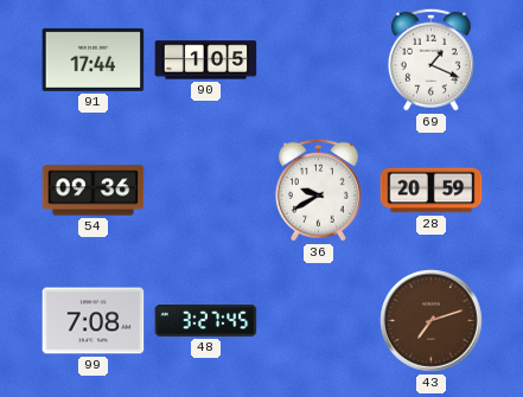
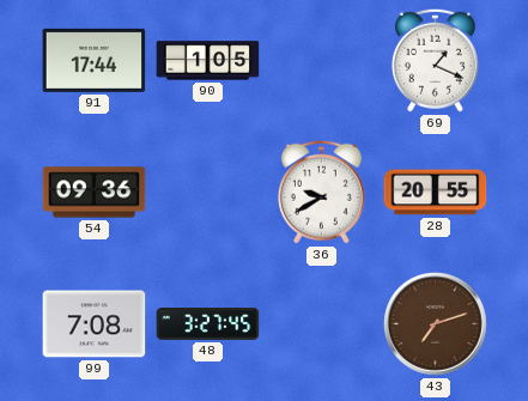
28: 20:59 -> 20:55 (436, 193)
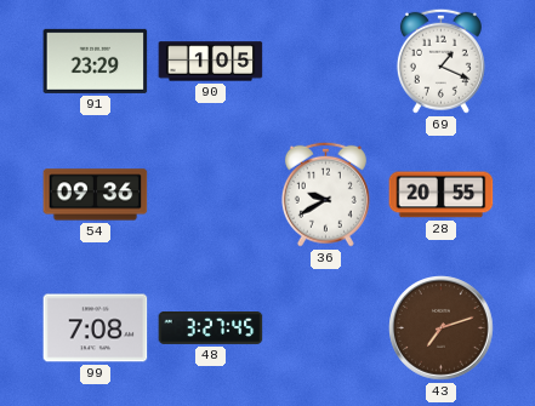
91: 17:44 -> 23:29 (96, 61)
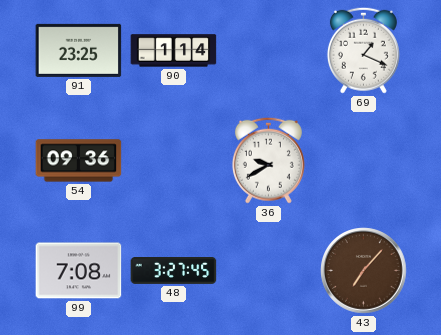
91: 23:29 -> 23:25 (79, 50)
90: 1:05 -> 1:14 (174, 51)
28: 20:55 -> none (442, 195)
43: 7:12 -> 7:07 (364, 271)
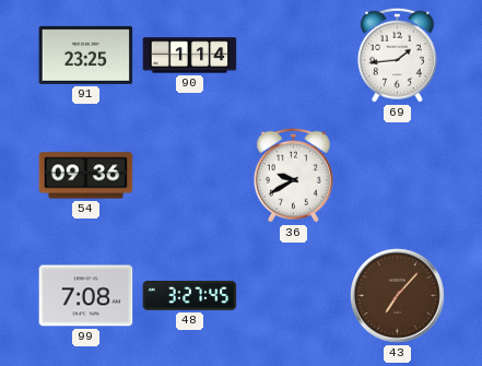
69: 1:19 -> 1:44 (397, 55)
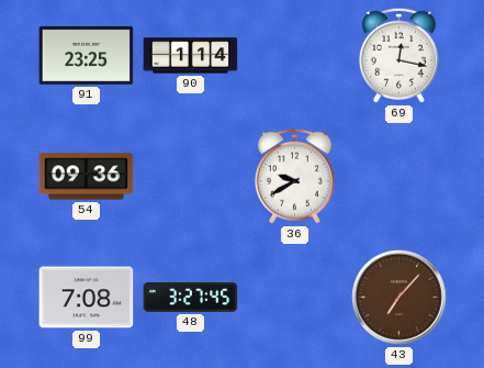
69: 1:44 -> 12:17 (398, 55)
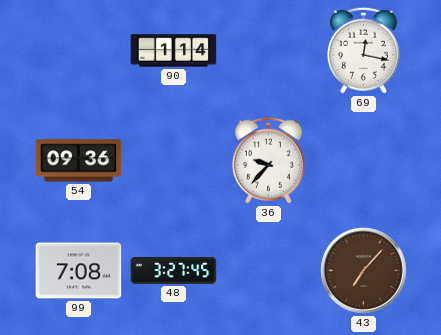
91: 23:25 -> none (87, 55)
36: 9:40 -> 9:37 (268, 160)
